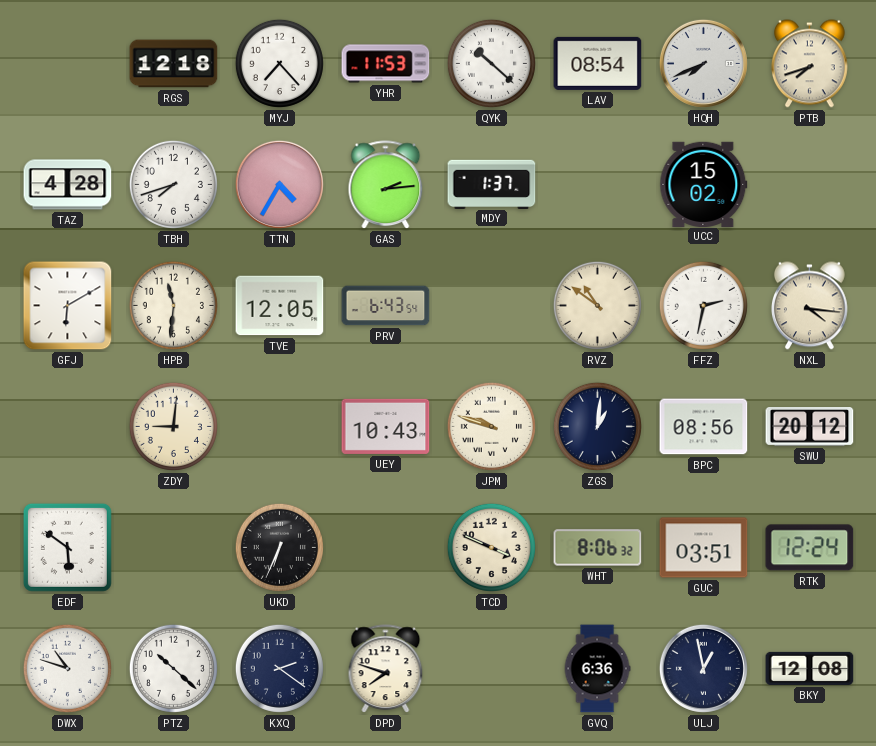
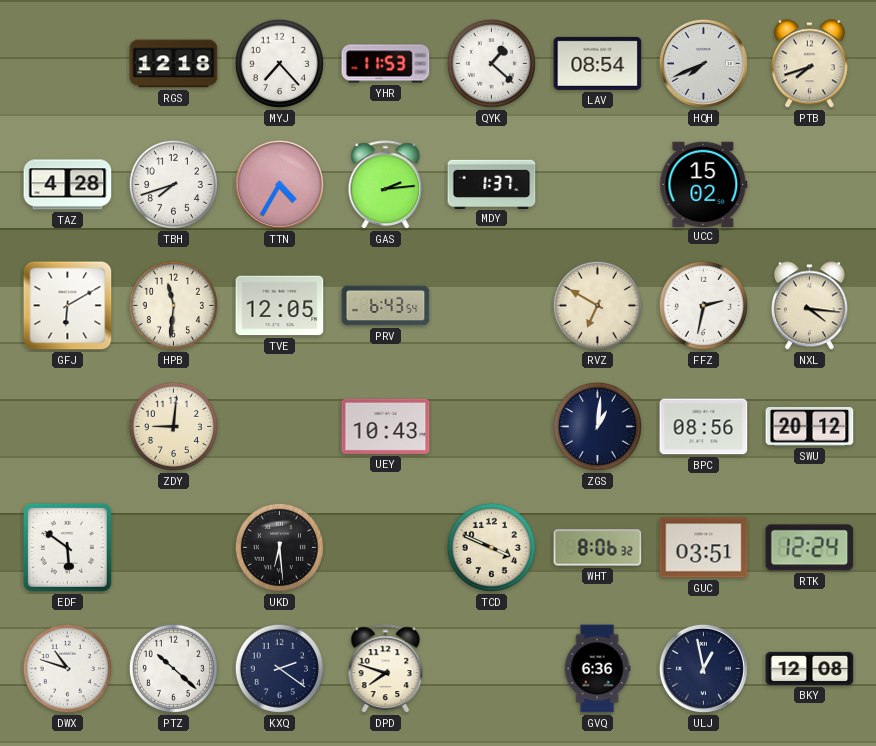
QYK: 10:22 -> 1:22 (491, 63)
RVZ: 10:51 -> 6:50 (597, 305)
JPM: 9:48 -> none (491, 426)
UKD: 6:34 -> 6:29 (279, 547)
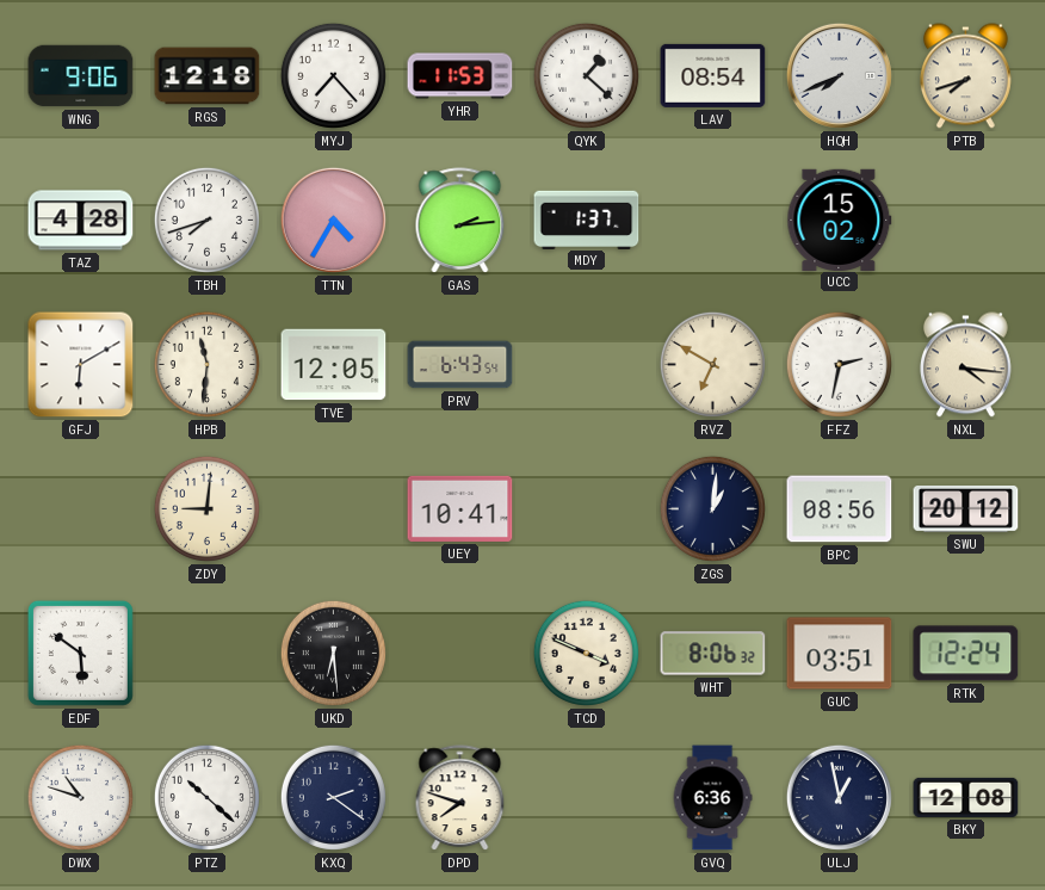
WNG: none -> 9:06 (81, 76)
UEY: 10:43 -> 10:41 (460, 508)
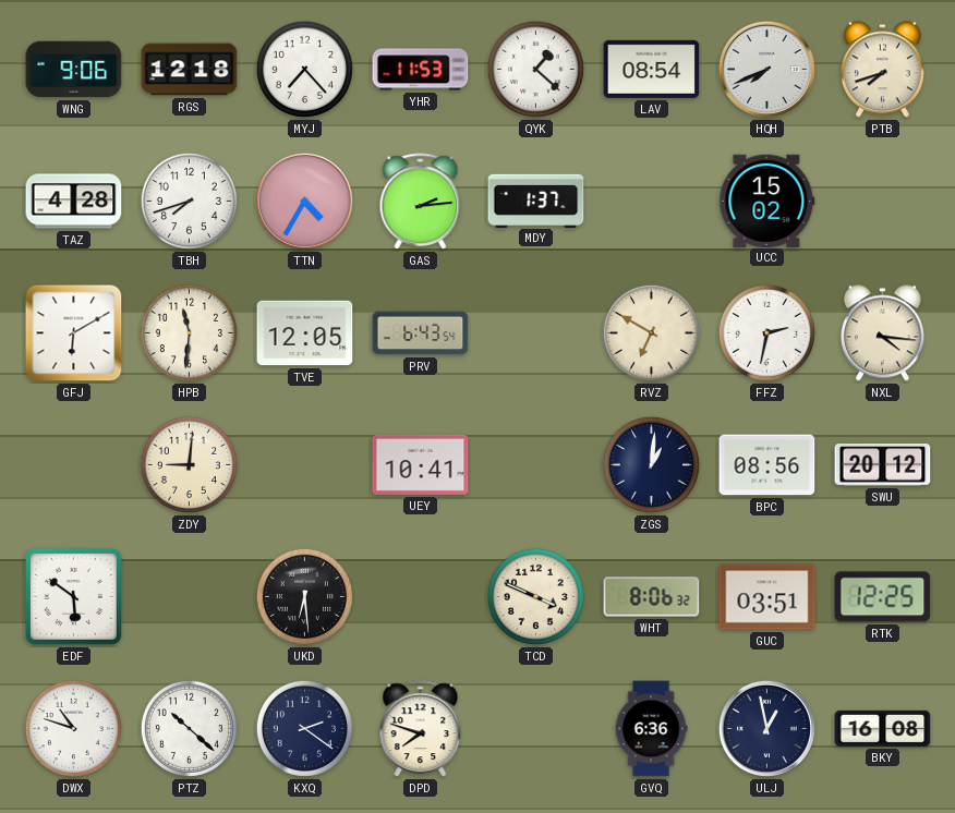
RTK: 12:24 -> 12:25 (883, 597)
BKY: 12:08 -> 16:08 (883, 728)
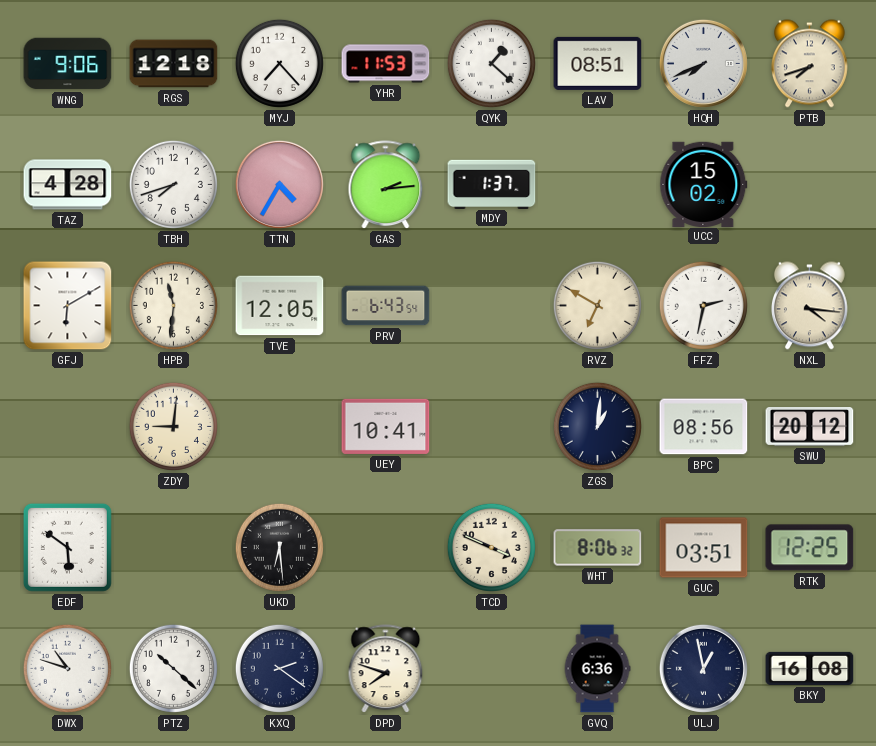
LAV: 08:54 -> 08:51 (598, 63)
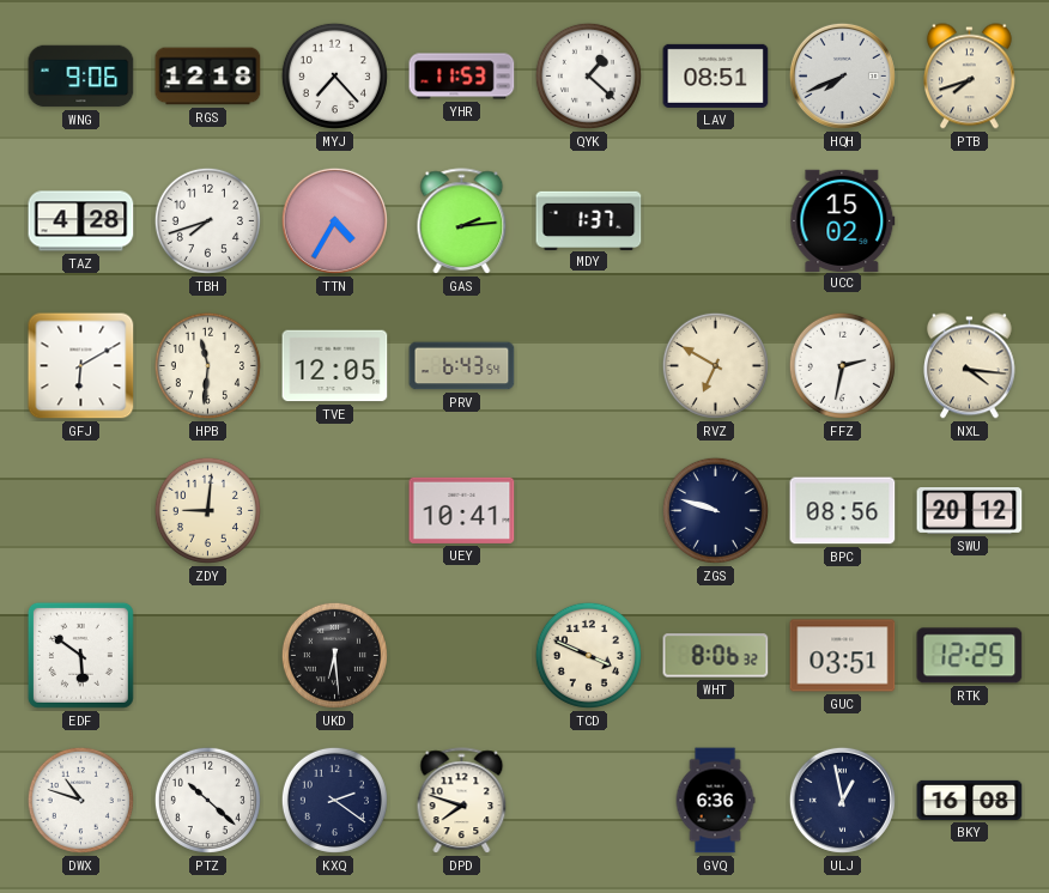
ZGS: 1:01 -> 9:48 (715, 510)
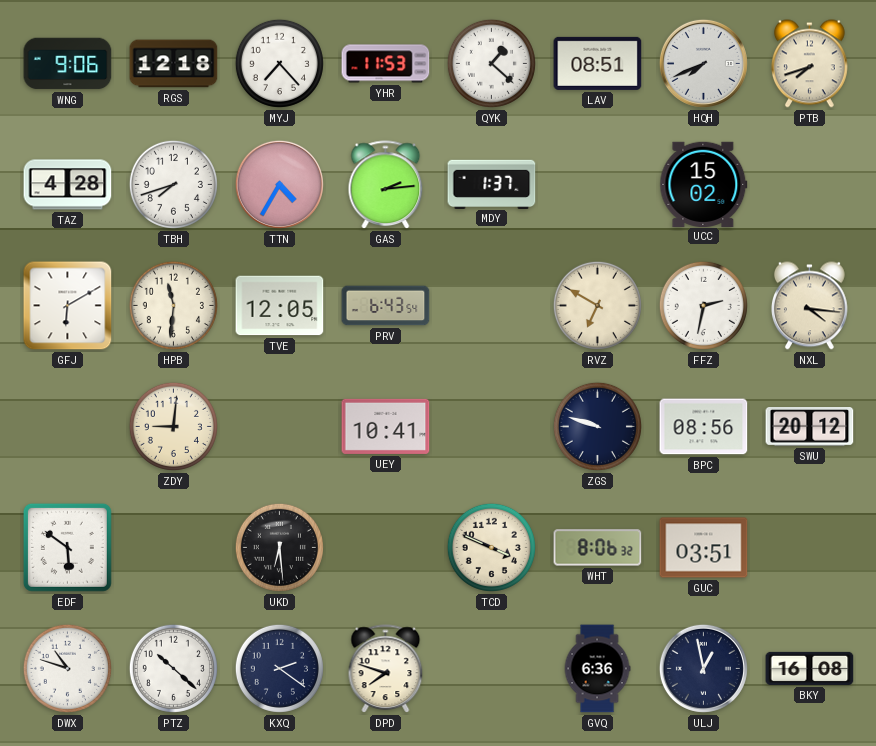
RTK: 12:25 -> none (970, 656)
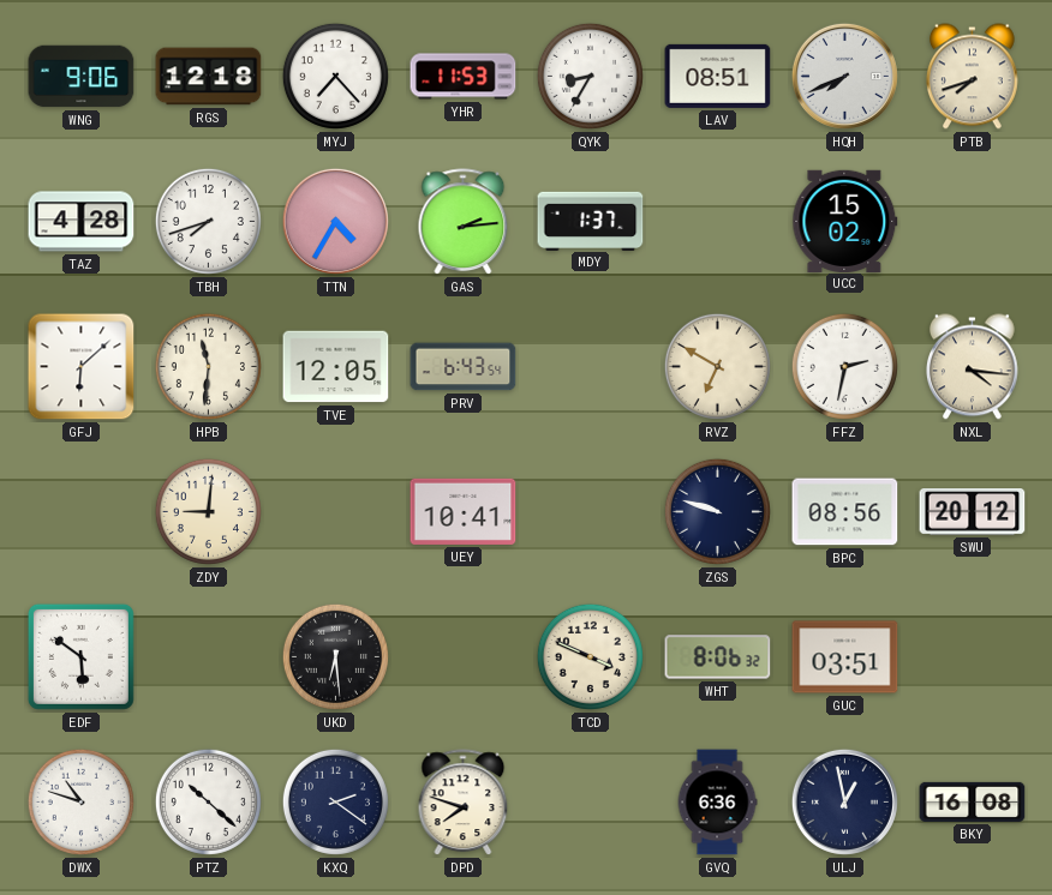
QYK: 1:22 -> 8:35 (590, 76)
GFJ: 6:10 -> 6:08 (82, 367)
